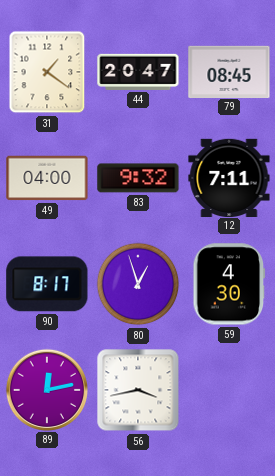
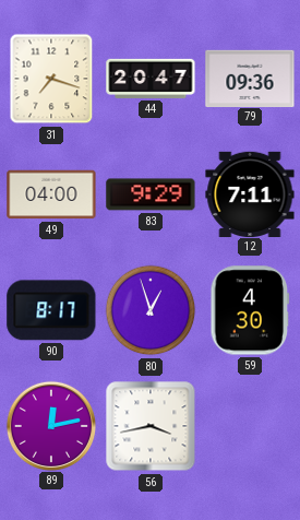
31: 1:21 -> 7:18 (51, 79)
79: 08:45 -> 09:36 (250, 78)
83: 9:32 -> 9:29 (151, 194)
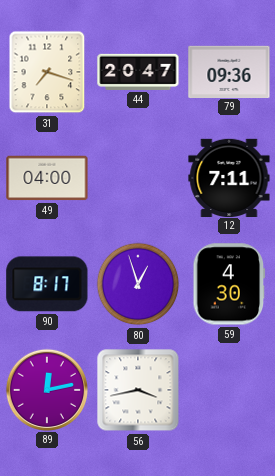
83: 9:29 -> none (151, 194)
